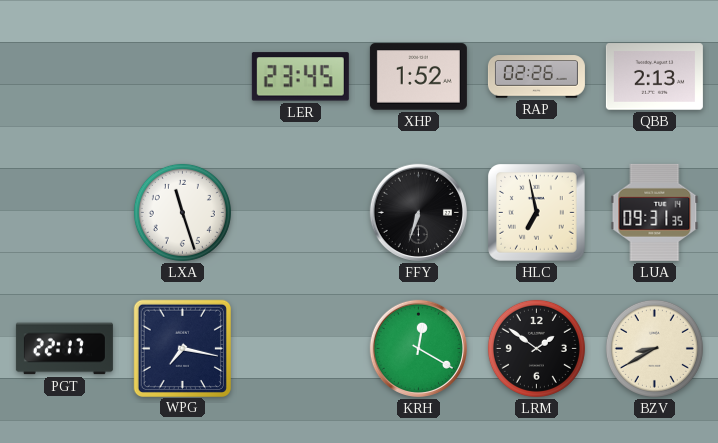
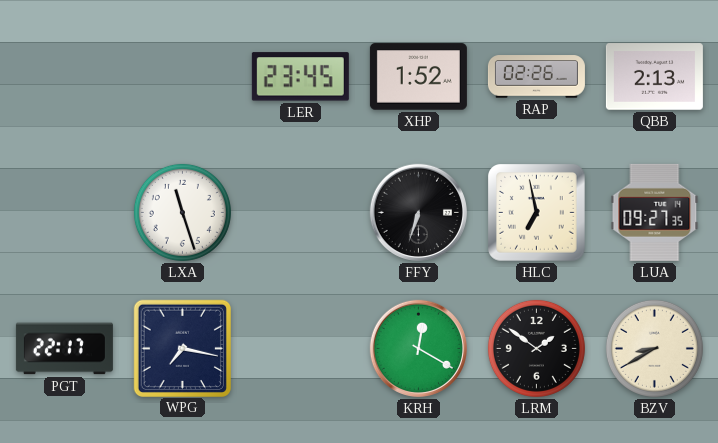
LUA: 09:31 -> 09:27 (655, 212)
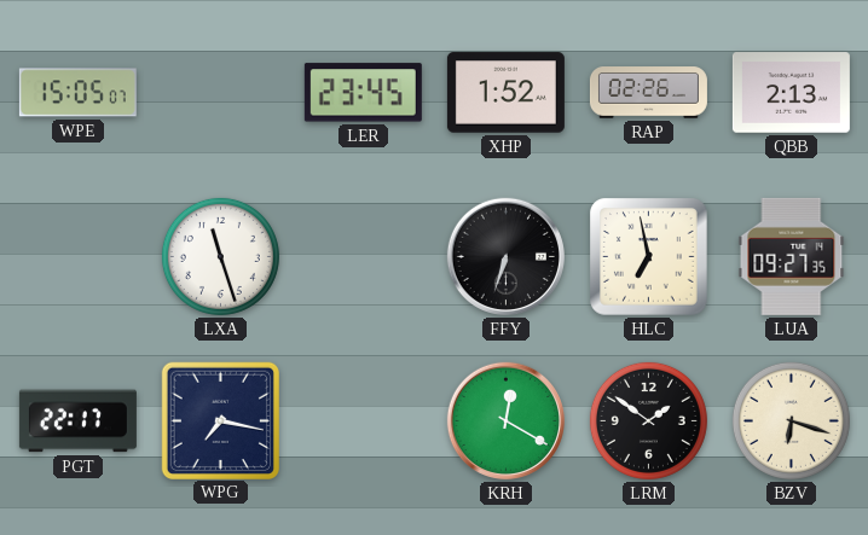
WPE: none -> 15:05 (77, 93)
BZV: 8:40 -> 6:18 (791, 420)
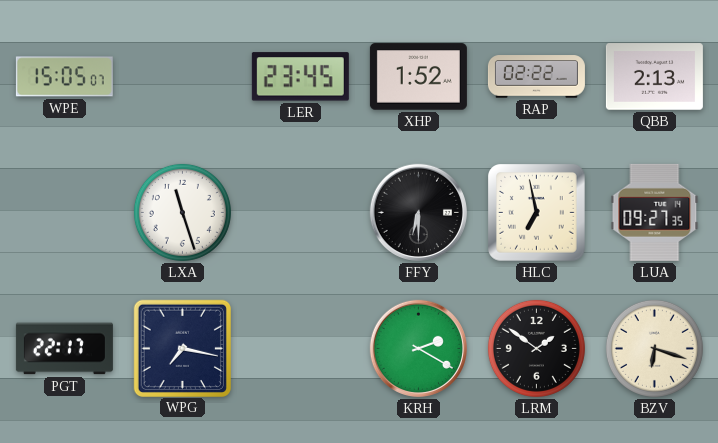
RAP: 02:26 -> 02:22 (536, 77)
FFY: 6:33 -> 6:30 (418, 212)
KRH: 12:20 -> 2:20 (418, 348)
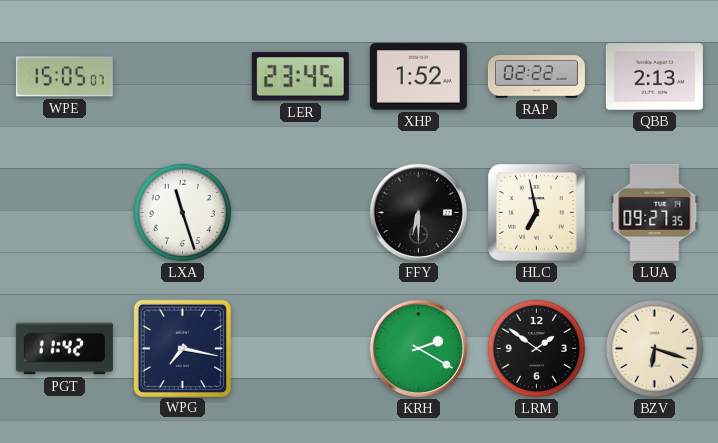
PGT: 22:17 -> 11:42 (64, 349)
